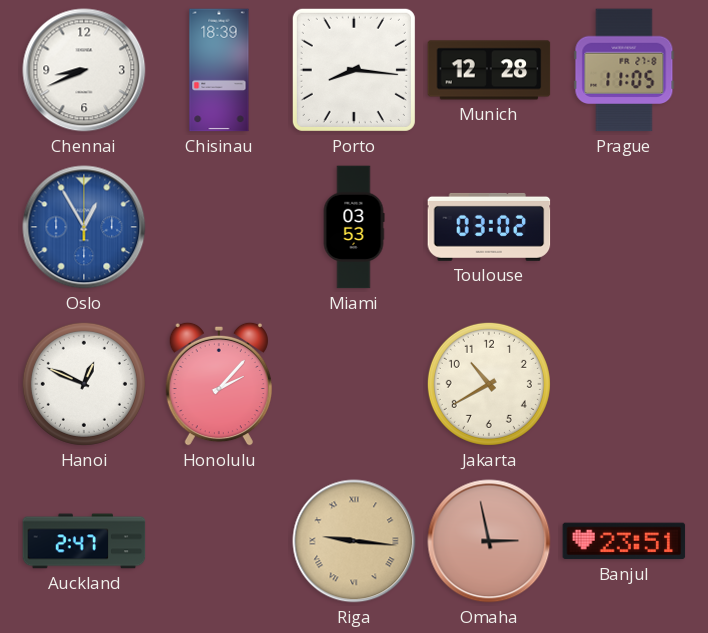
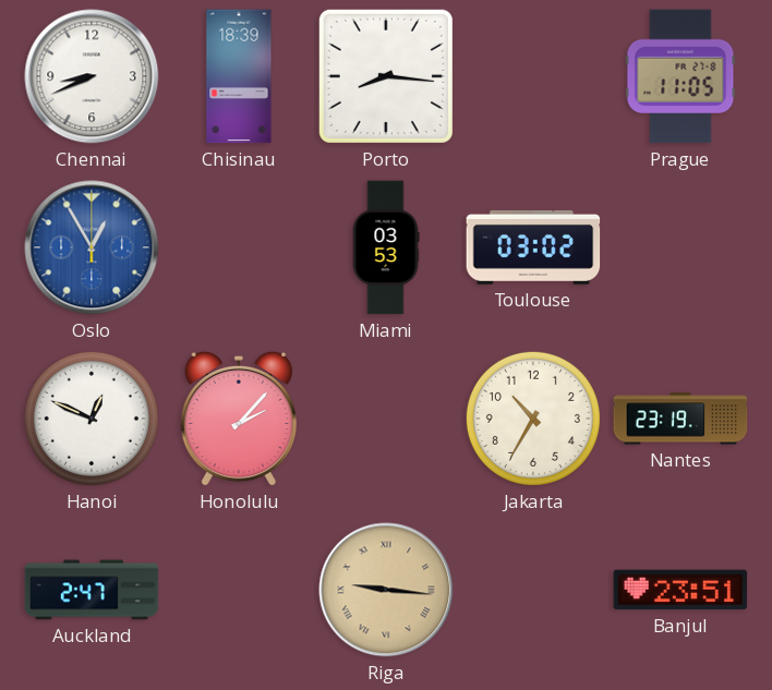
Munich: 12:28 -> none (489, 70)
Jakarta: 10:40 -> 10:35 (533, 419)
Nantes: none -> 23:19 (680, 419)
Omaha: 2:58 -> none (489, 541)
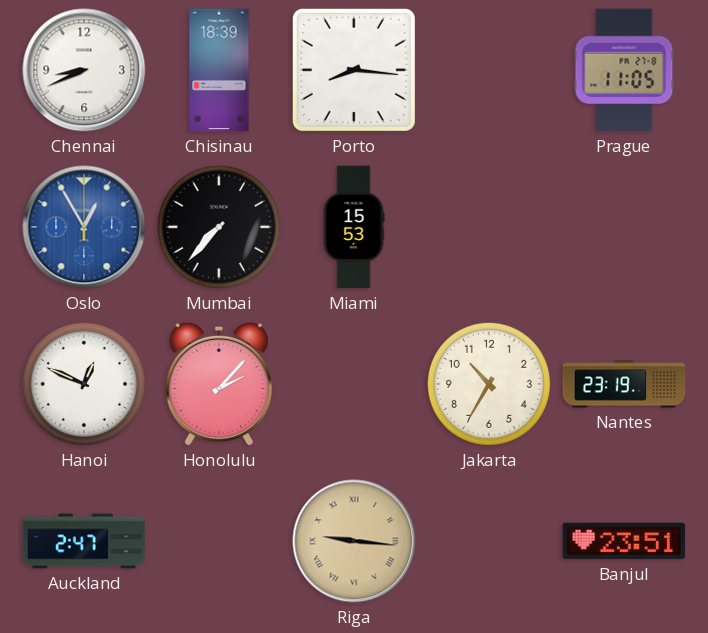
Mumbai: none -> 7:37 (219, 227)
Miami: 03:53 -> 15:53 (354, 227)
Toulouse: 03:02 -> none (533, 247)
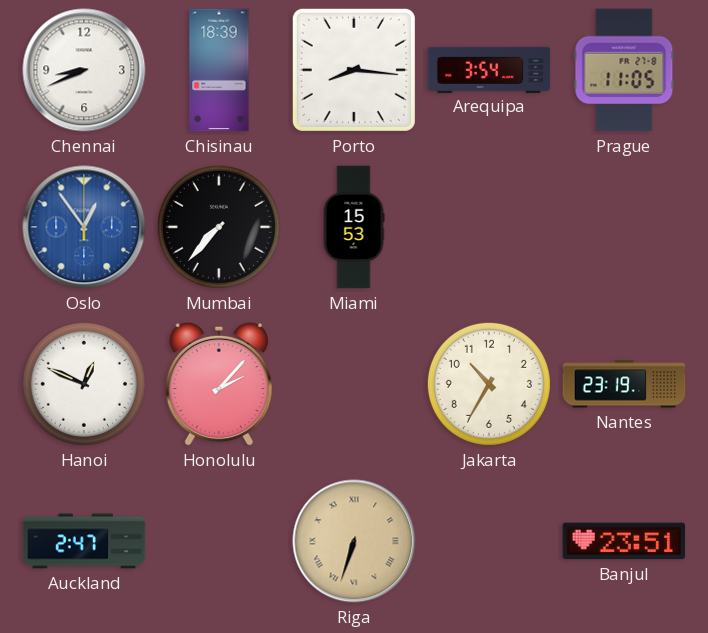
Arequipa: none -> 3:54 (489, 69)
Oslo: 12:55 -> 12:54 (84, 227)
Riga: 9:16 -> 6:33 (354, 541)
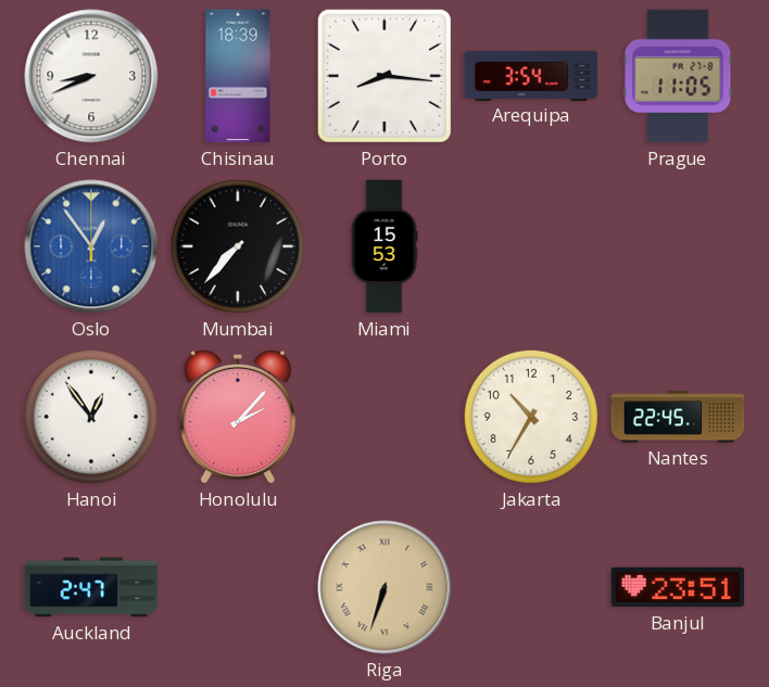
Hanoi: 12:49 -> 12:54 (91, 417)
Nantes: 23:19 -> 22:45 (678, 417)
